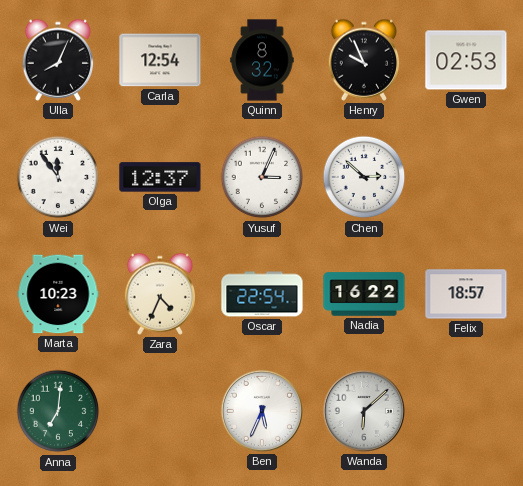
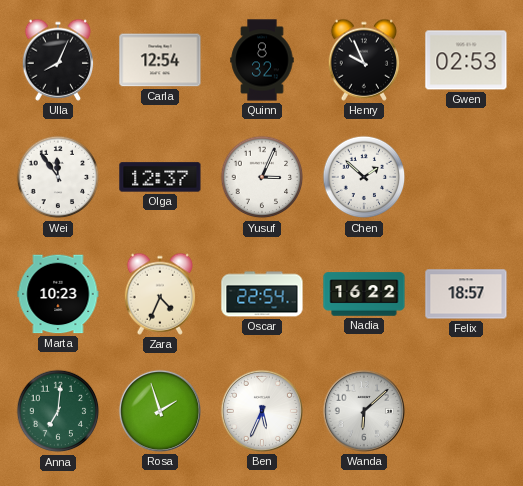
Chen: 2:52 -> 1:52 (364, 177)
Rosa: none -> 1:57 (160, 411)
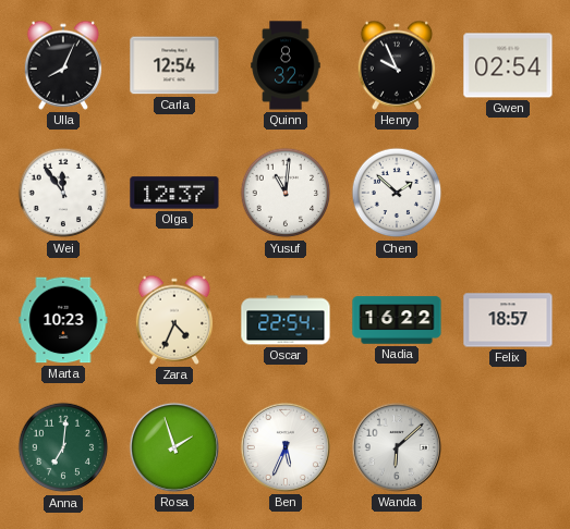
Gwen: 02:53 -> 02:54 (508, 65)
Yusuf: 3:04 -> 11:01 (286, 193)
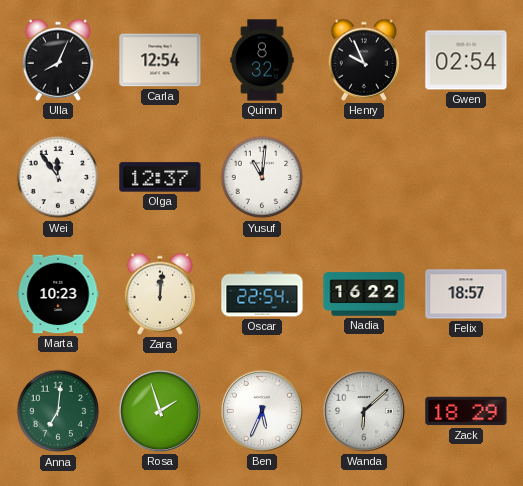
Chen: 1:52 -> none (397, 193)
Zara: 4:34 -> 12:01 (160, 294)
Zack: none -> 18:29 (466, 411)
